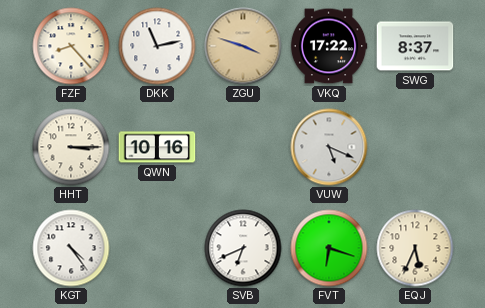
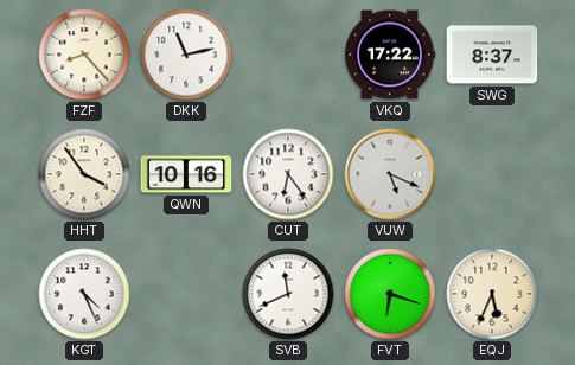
ZGU: 3:48 -> none (243, 46)
HHT: 3:15 -> 3:54 (84, 174)
CUT: none -> 6:24 (288, 174)
KGT: 4:24 -> 4:26 (84, 294)
SVB: 6:41 -> 11:41 (288, 294)
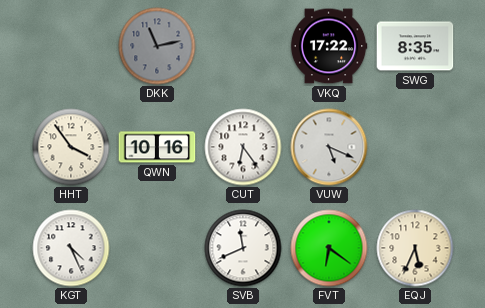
FZF: 8:23 -> none (84, 55)
DKK dial: white -> grey (157, 46)
SWG: 8:37 -> 8:35 (415, 46)
FVT: 6:18 -> 6:21 (329, 248)
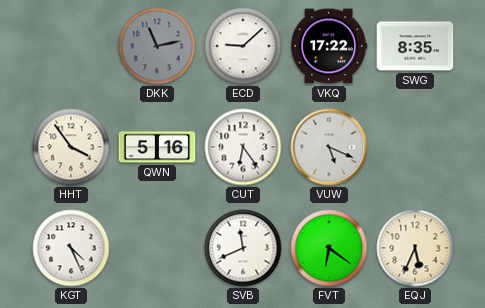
ECD: none -> 9:08 (243, 46)
QWN: 10:16 -> 5:16 (157, 147)
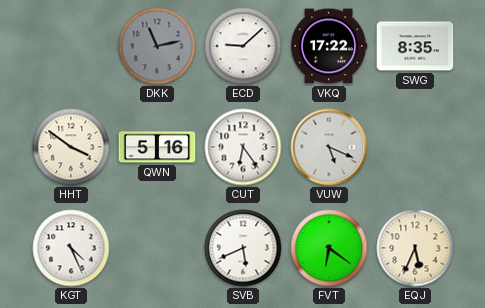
HHT: 3:54 -> 3:51 (71, 147)
SVB: 11:41 -> 5:41 (243, 248)
